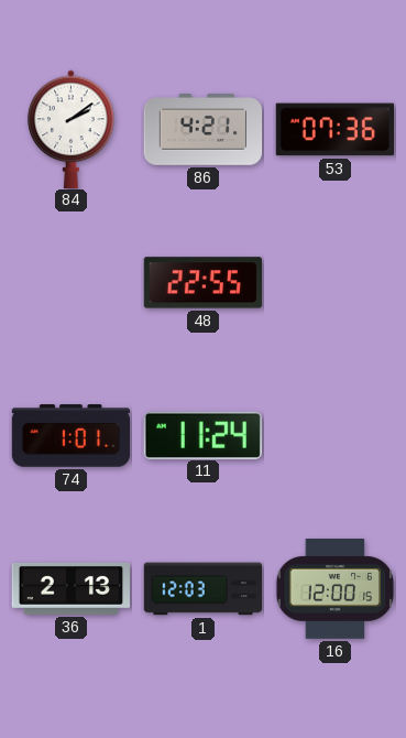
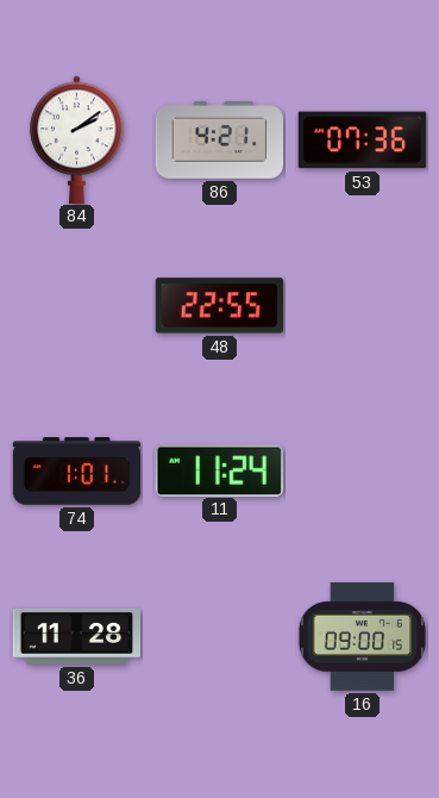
36: 2:13 -> 11:28 (77, 636)
1: 12:03 -> none (204, 589)
16: 12:00 -> 09:00 (363, 637)
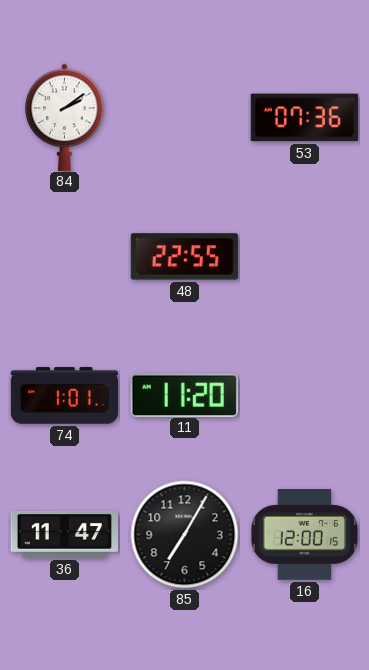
86: 4:21 -> none (220, 141)
11: 11:24 -> 11:20 (184, 395)
36: 11:28 -> 11:47 (65, 534)
85: none -> 7:05 (185, 535)
16: 09:00 -> 12:00 (305, 535)
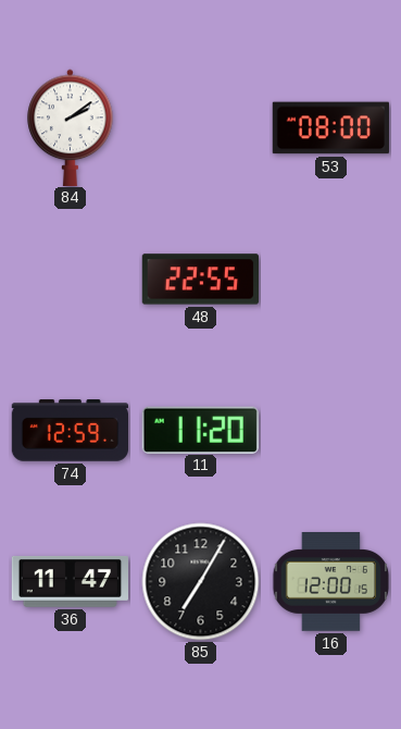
53: 07:36 -> 08:00 (330, 128)
74: 1:01 -> 12:59 (71, 431)
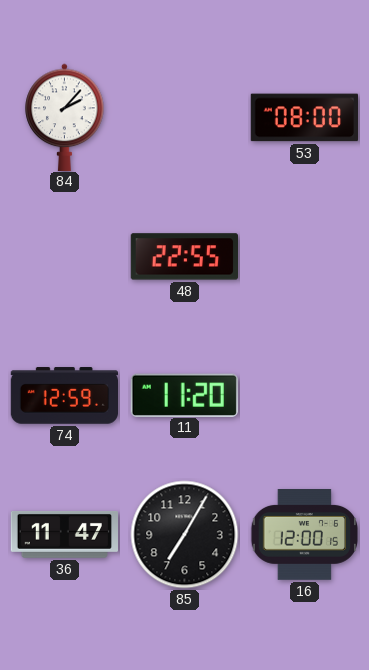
84: 2:09 -> 2:07 (65, 117)
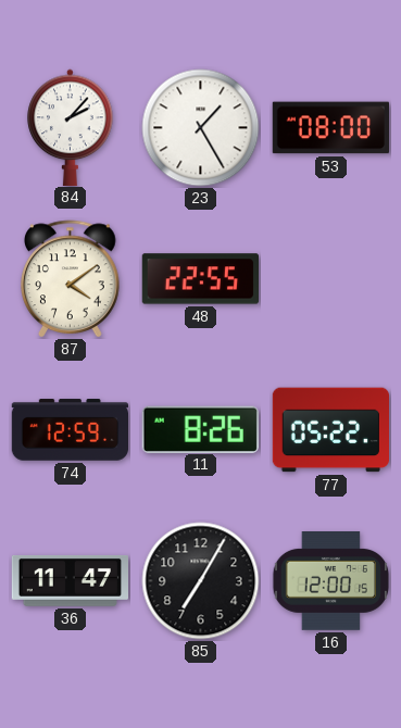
23: none -> 1:25 (201, 128)
87: none -> 4:09 (71, 279)
11: 11:20 -> 8:26 (200, 429)
77: none -> 05:22 (330, 430)
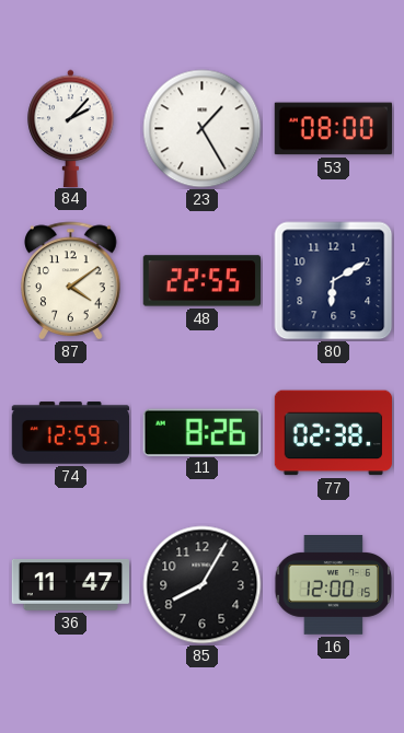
80: none -> 6:10 (334, 281)
77: 05:22 -> 02:38 (333, 433)
85: 7:05 -> 8:05 (203, 585)
